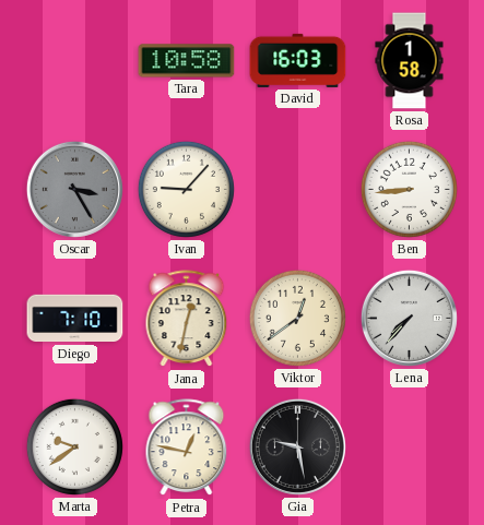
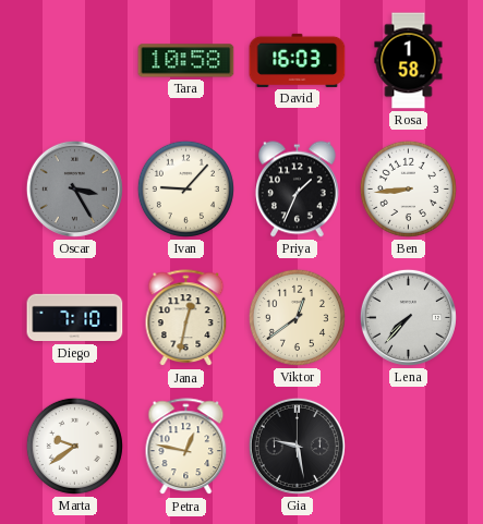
Priya: none -> 1:34 (297, 190)
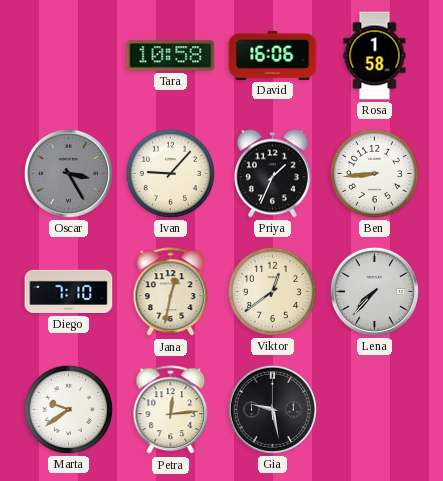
David: 16:03 -> 16:06 (273, 55)
Petra: 12:47 -> 12:14 (171, 410)
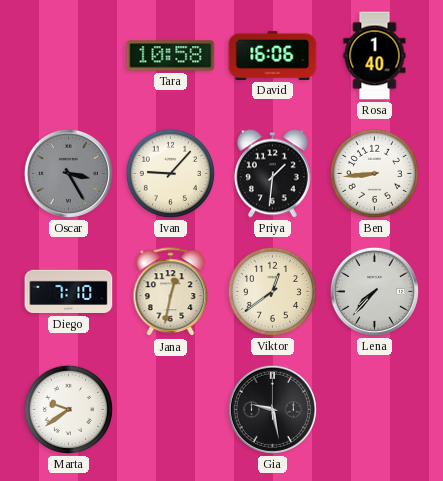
Rosa: 1:58 -> 1:40 (375, 56)
Priya: 1:34 -> 1:31 (272, 174)
Petra: 12:14 -> none (171, 410)
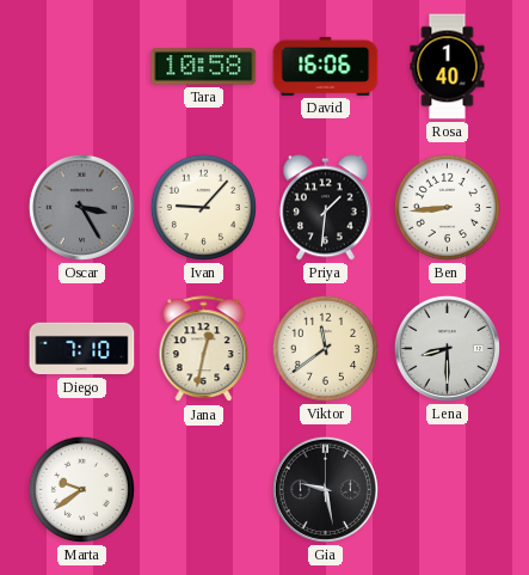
Viktor: 12:39 -> 11:39 (325, 348)
Lena: 7:37 -> 8:30 (447, 348)
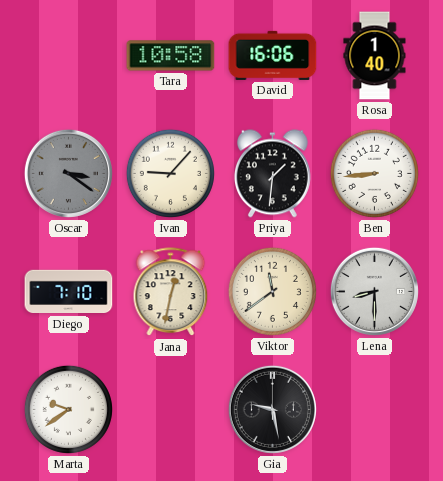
Oscar: 3:25 -> 3:21 (68, 173)
